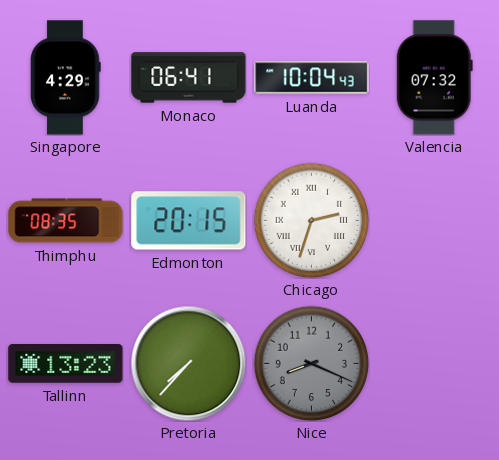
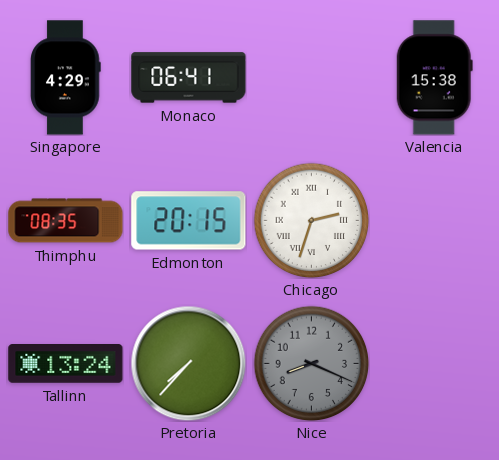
Luanda: 10:04 -> none (312, 78)
Valencia: 07:32 -> 15:38 (434, 78)
Tallinn: 13:23 -> 13:24 (66, 364)
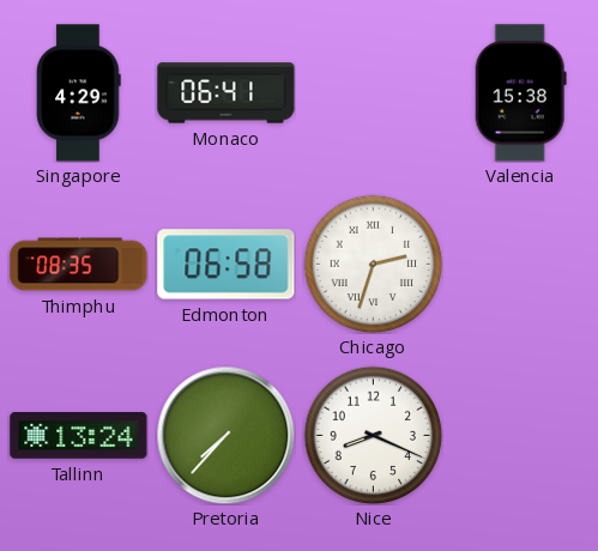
Edmonton: 20:15 -> 06:58 (226, 265)
Nice dial: grey -> white (373, 435)
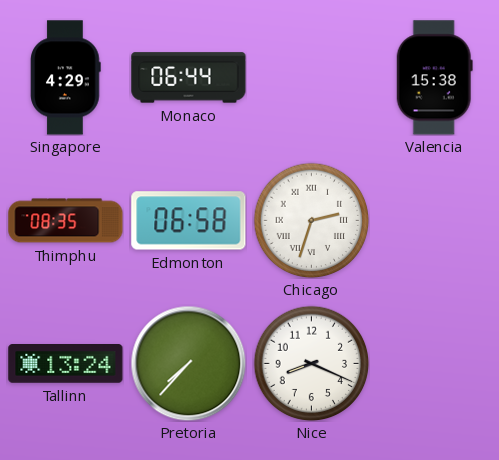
Monaco: 06:41 -> 06:44 (189, 78)
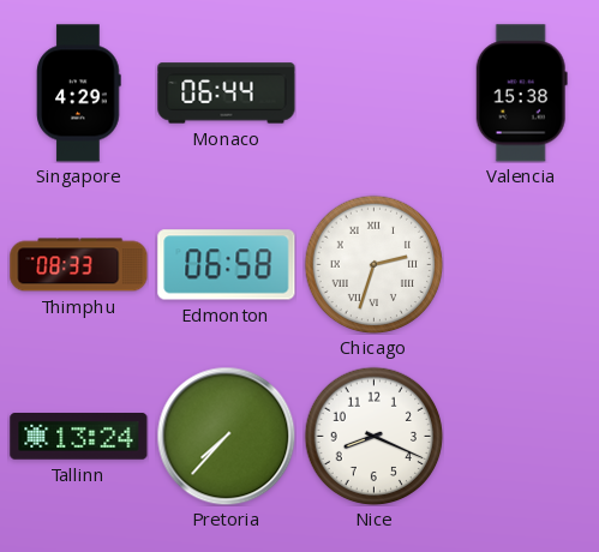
Thimphu: 08:35 -> 08:33 (79, 265)
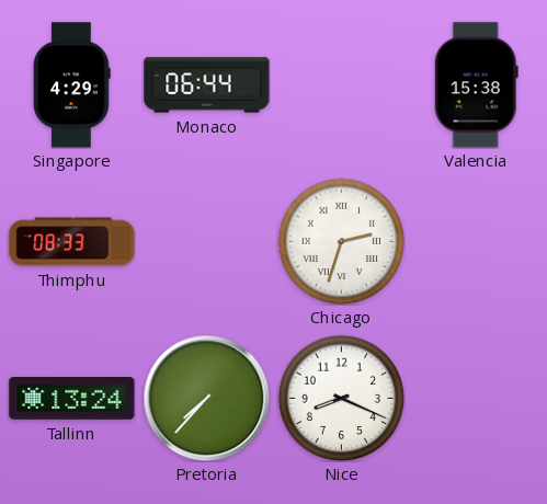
Edmonton: 06:58 -> none (227, 265)
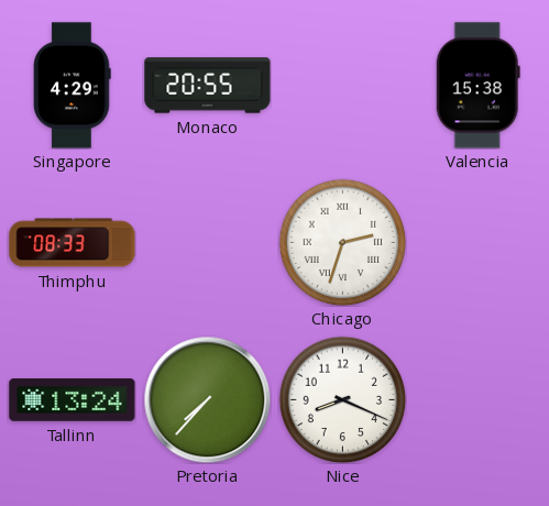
Monaco: 06:44 -> 20:55 (208, 86)
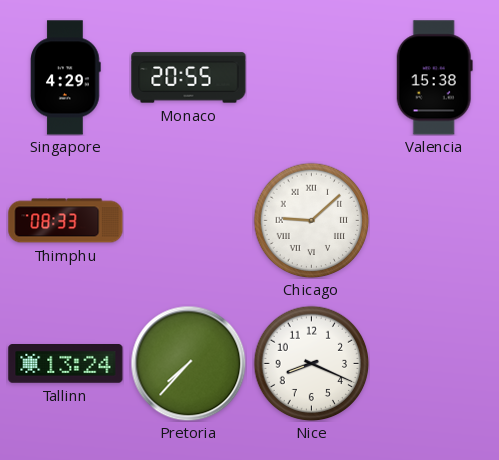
Chicago: 2:33 -> 9:08 (311, 220)
